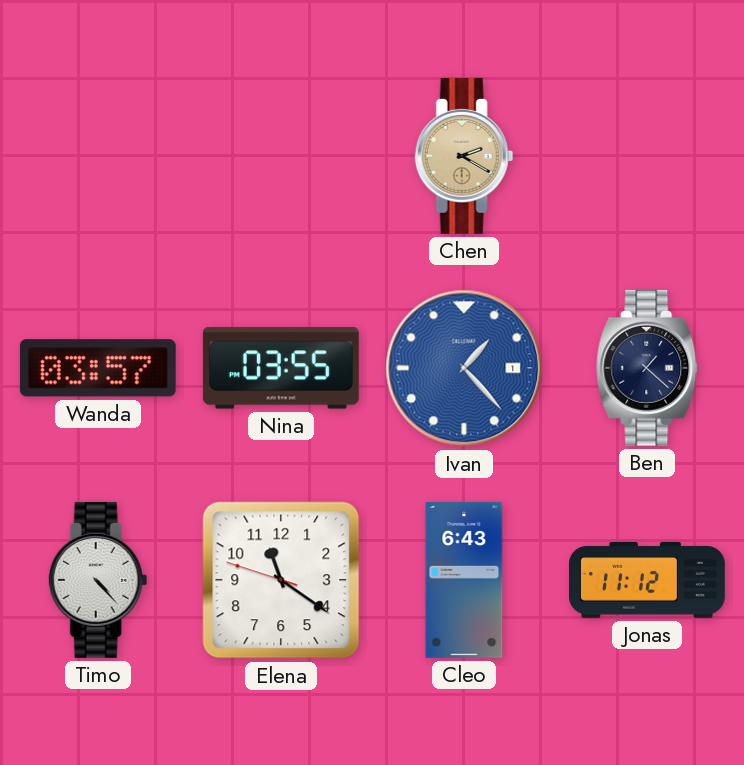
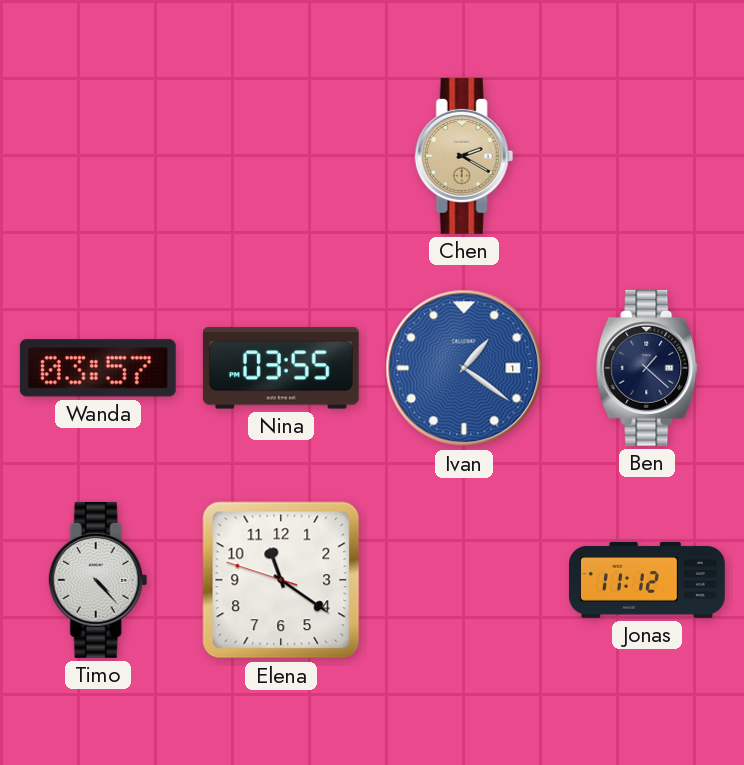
Ivan: 1:23 -> 1:21 (464, 368)
Cleo: 6:43 -> none (464, 580)
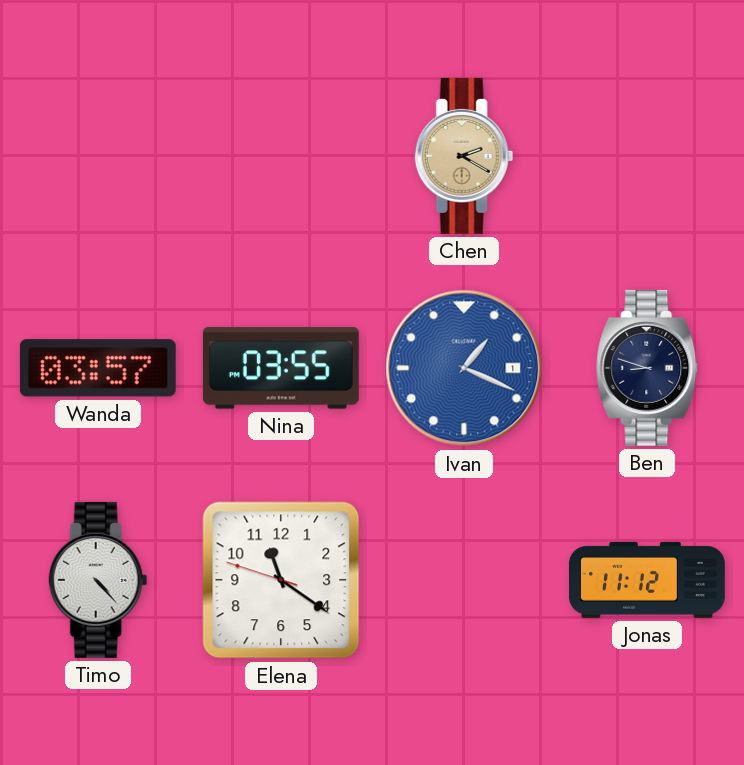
Ivan: 1:21 -> 1:19 (464, 368)
Ben: 1:22 -> 8:48 (648, 368)
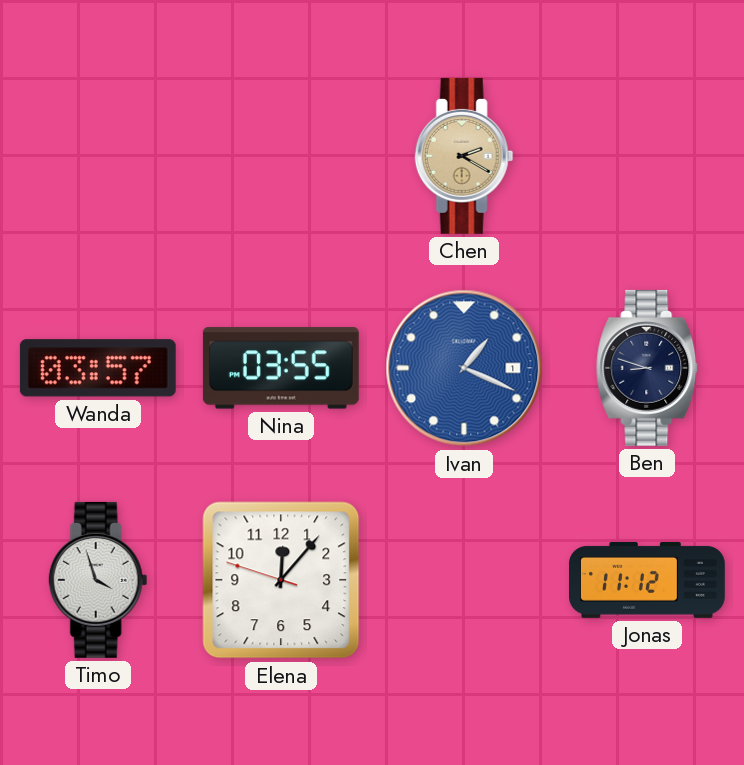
Timo: 4:23 -> 3:57 (98, 580)
Elena: 11:20 -> 12:06 (281, 580)
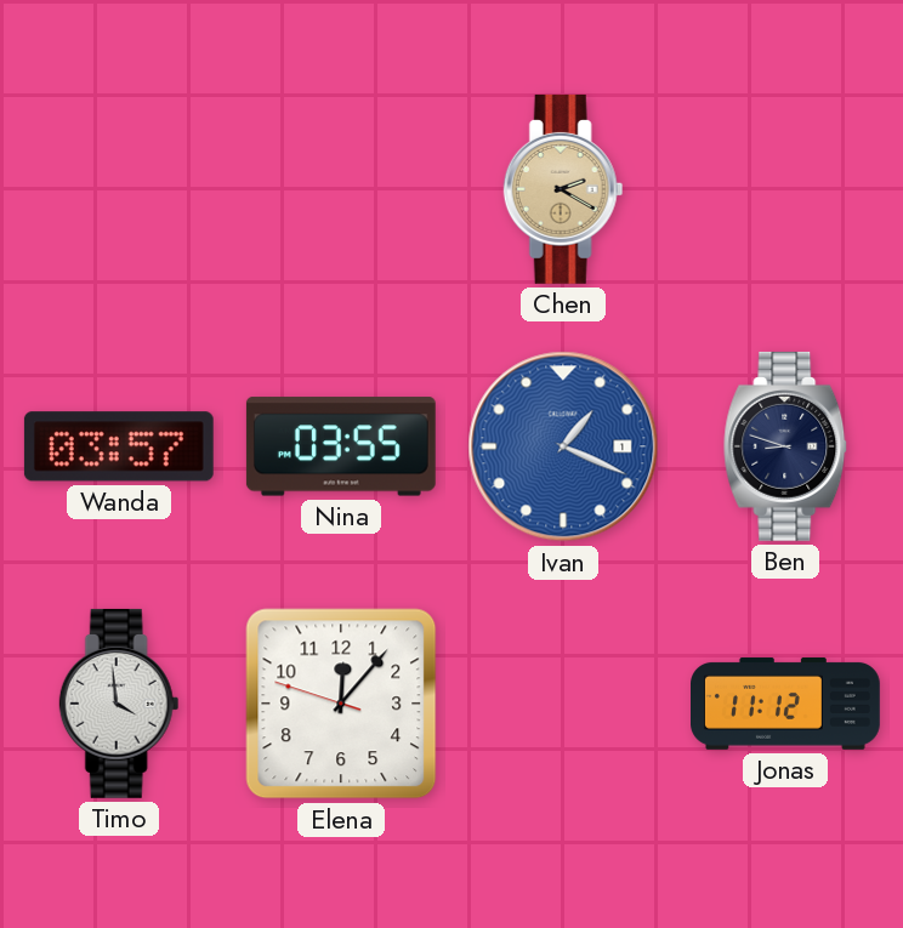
Timo: 3:57 -> 3:59 (119, 704)
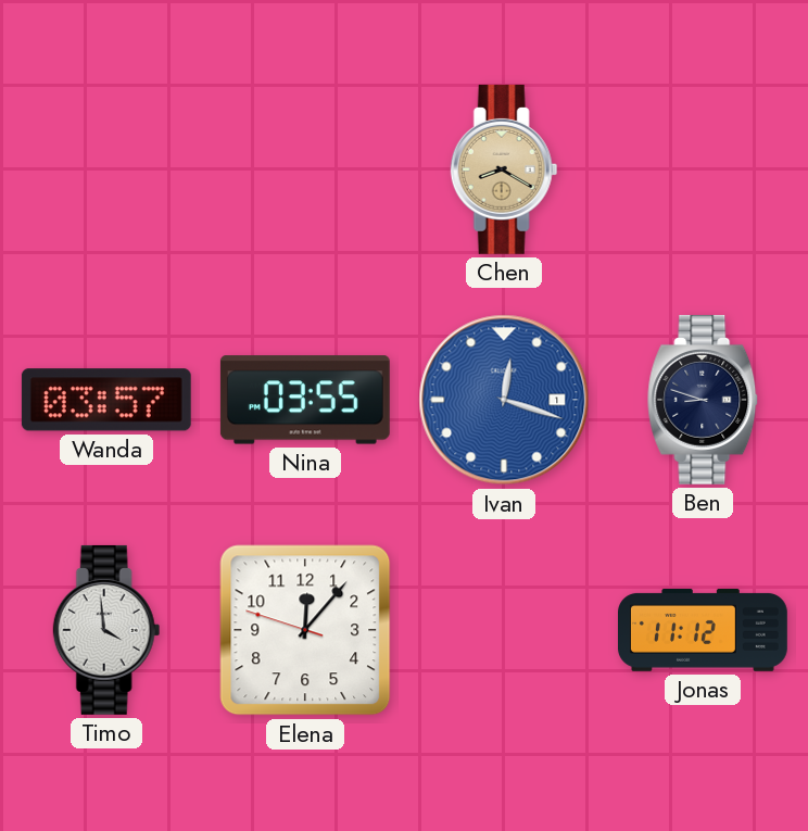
Chen: 2:20 -> 8:20 (504, 169)
Ivan: 1:19 -> 12:18 (504, 400)
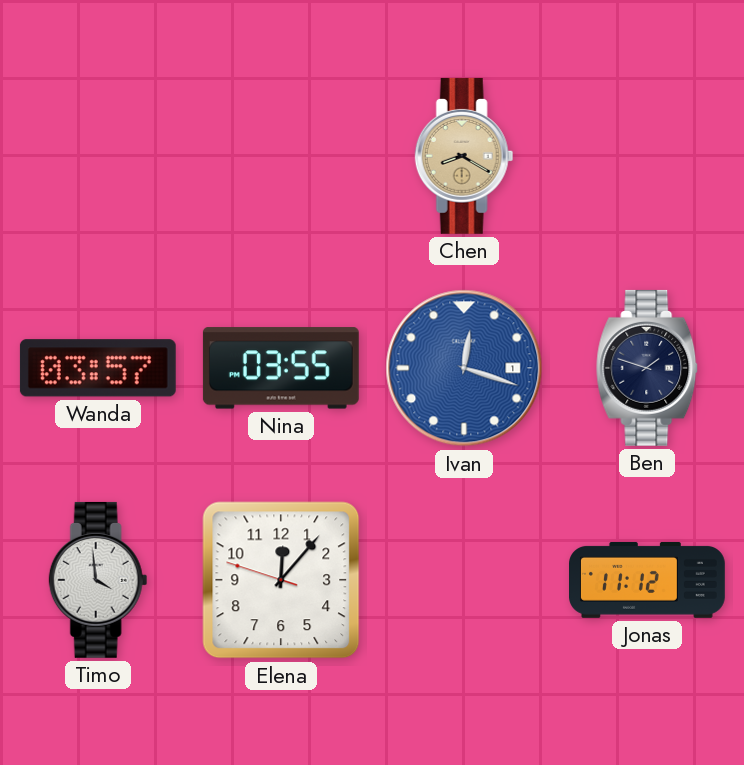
Ben: 8:48 -> 1:48 (648, 368)
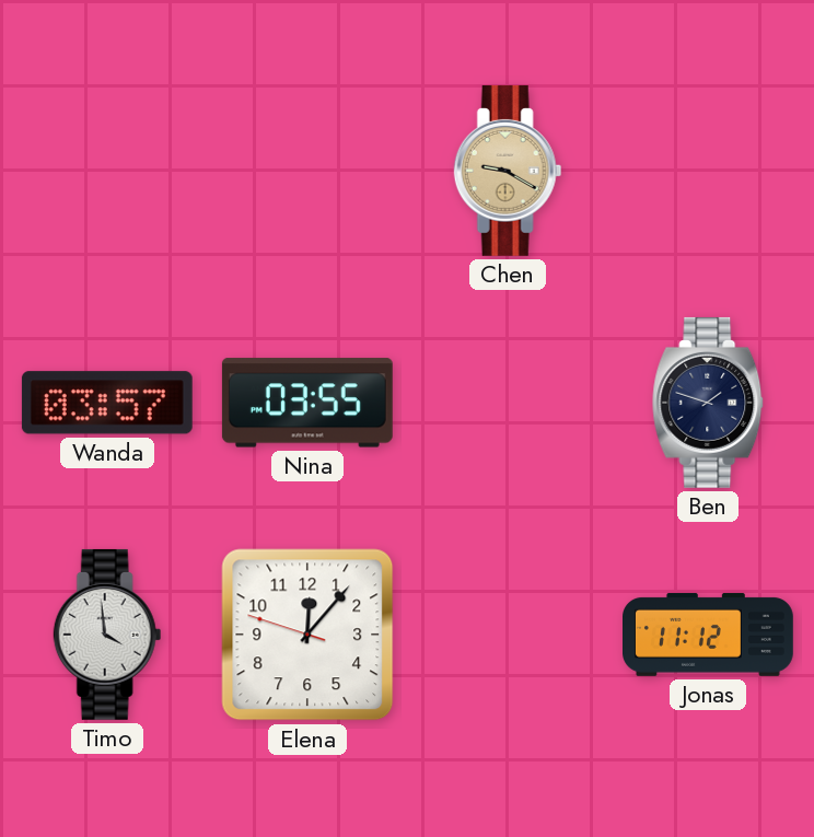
Chen: 8:20 -> 9:20 (508, 171)
Ivan: 12:18 -> none (464, 368)
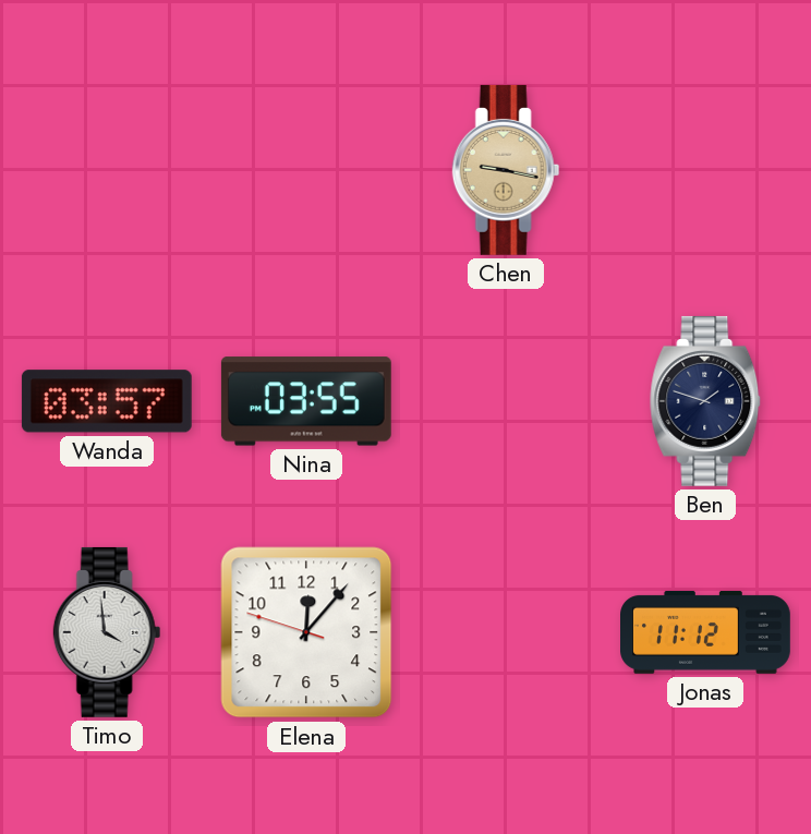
Chen: 9:20 -> 9:17 (506, 170)
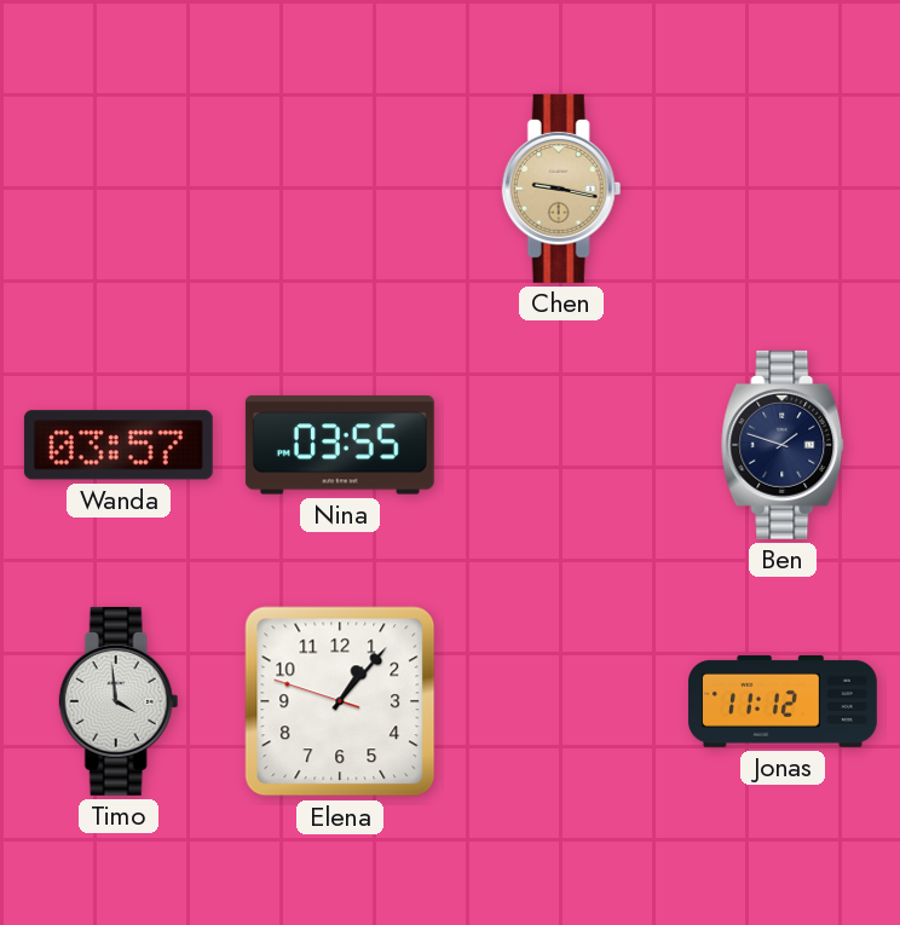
Elena: 12:06 -> 1:06 (340, 701)
